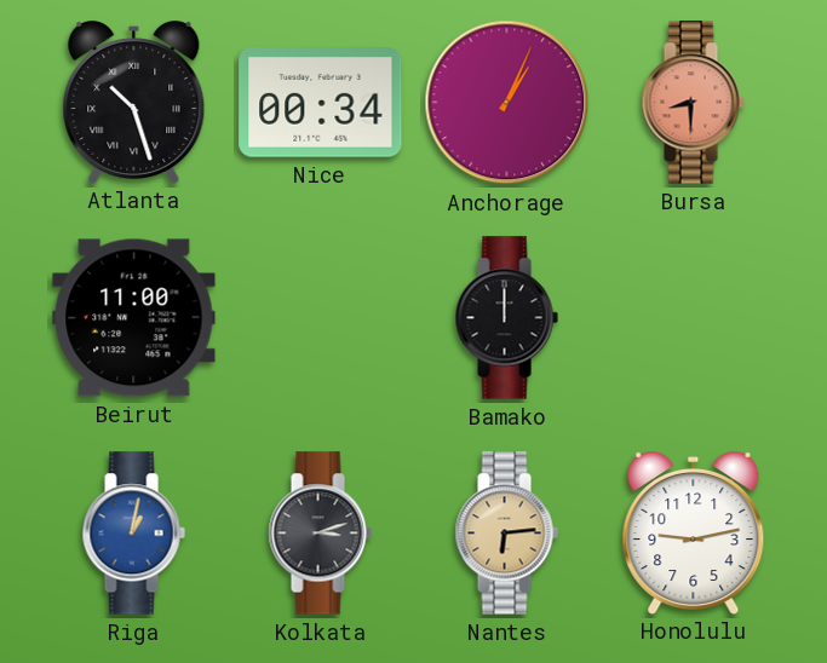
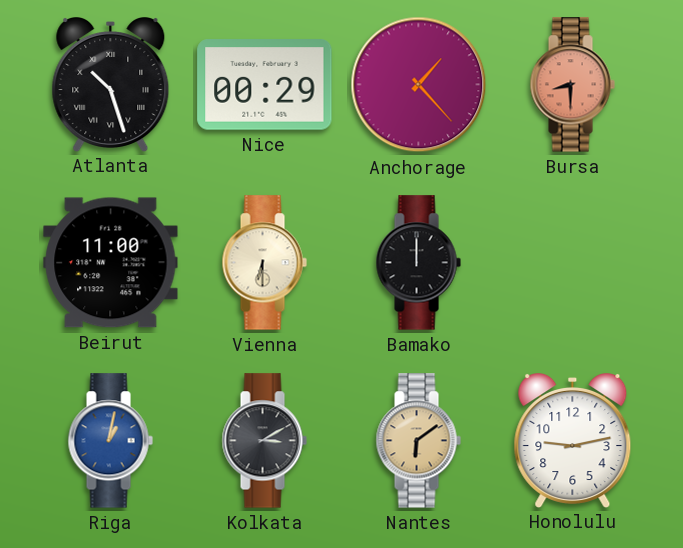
Nice: 00:34 -> 00:29 (265, 85)
Anchorage: 1:04 -> 1:23 (419, 85)
Vienna: none -> 6:30 (264, 263)
Kolkata: 3:12 -> 3:10 (264, 441)
Nantes: 6:14 -> 6:09 (418, 441)
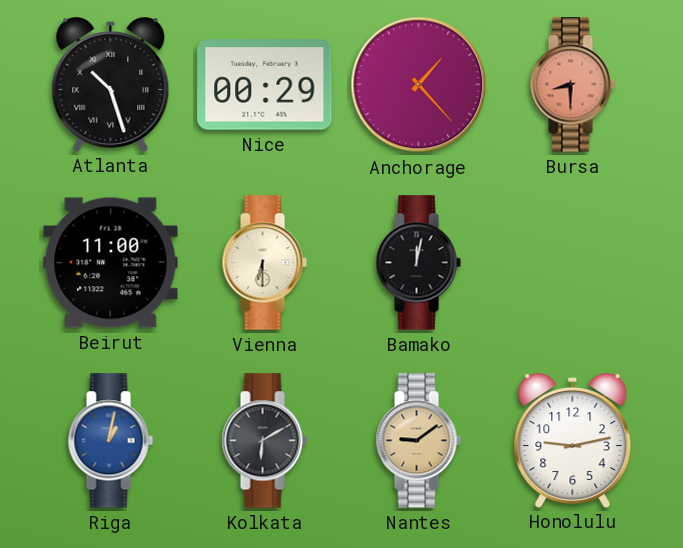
Bamako: 12:00 -> 12:02 (418, 263)
Kolkata: 3:10 -> 6:10 (264, 441)
Nantes: 6:09 -> 9:09 (418, 441)
